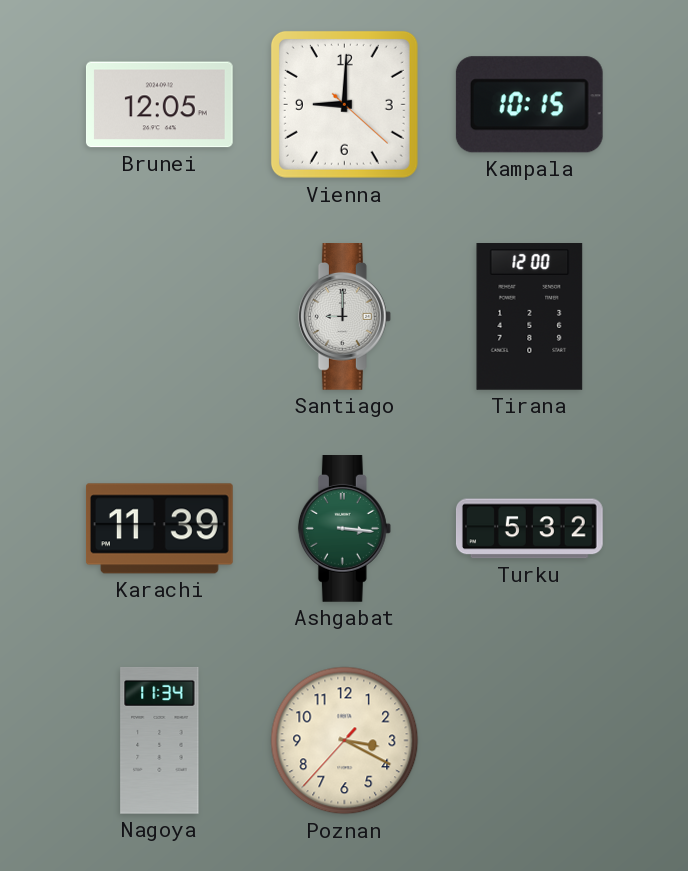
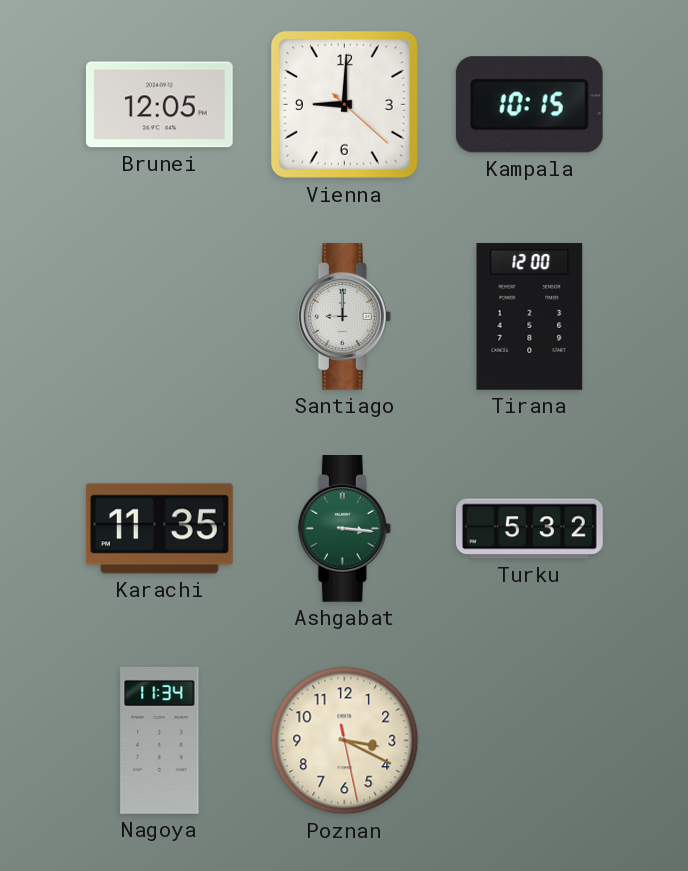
Karachi: 11:39 -> 11:35 (159, 529)
Poznan: 3:19:37 -> 3:19:28 (345, 741)
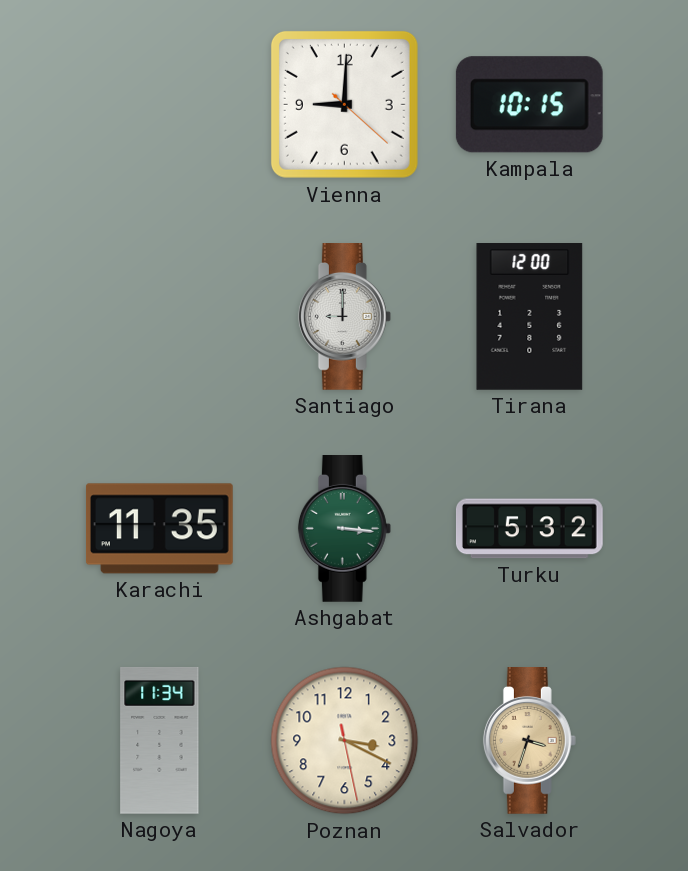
Brunei: 12:05 -> none (159, 105)
Salvador: none -> 3:33 (529, 741)
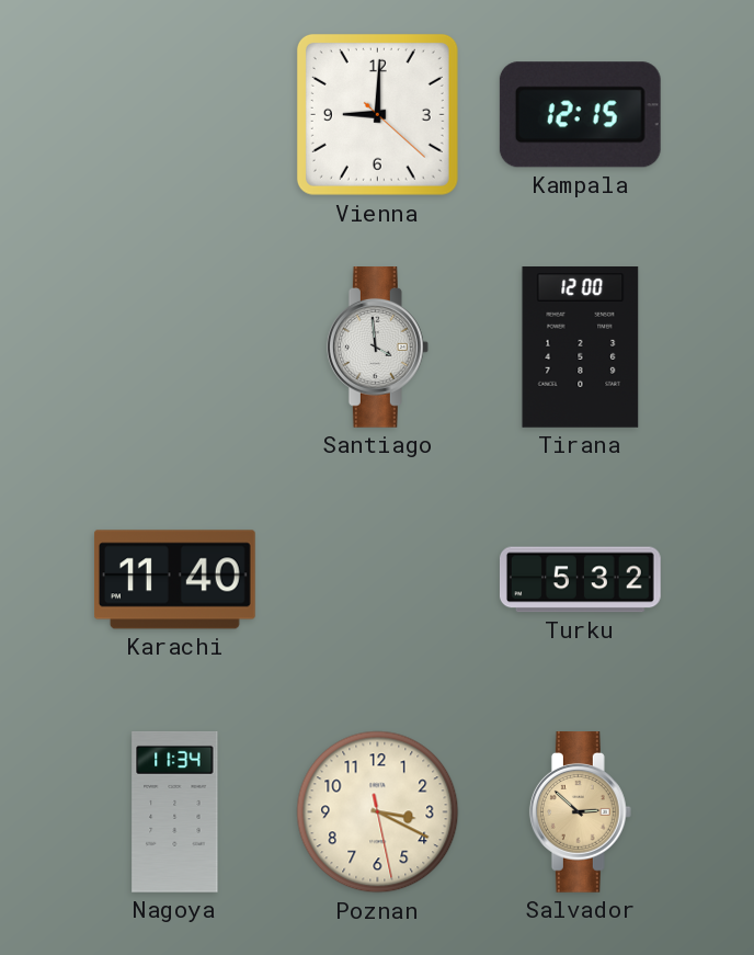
Kampala: 10:15 -> 12:15 (580, 115)
Santiago: 9:00 -> 3:59 (377, 348)
Karachi: 11:35 -> 11:40 (174, 580)
Ashgabat: 3:16 -> none (344, 529)
Salvador: 3:33 -> 2:52 (580, 812)
